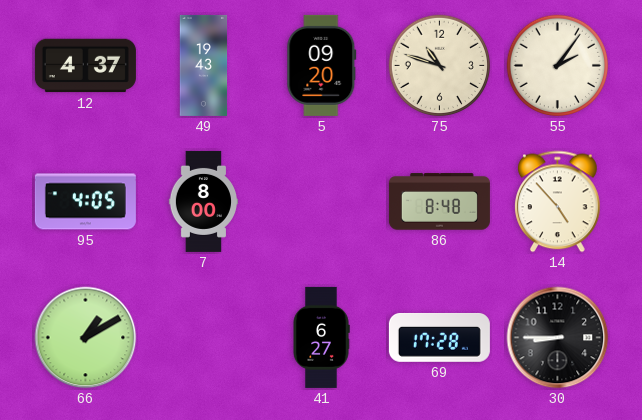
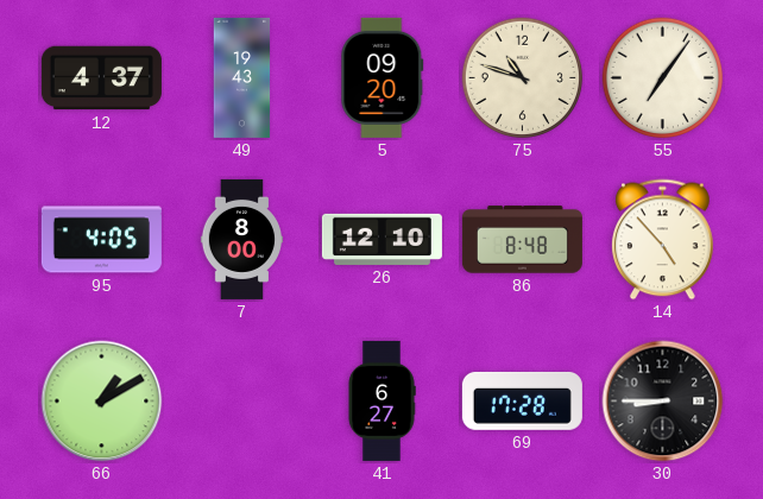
55: 2:06 -> 7:06 (663, 78)
26: none -> 12:10 (381, 239)
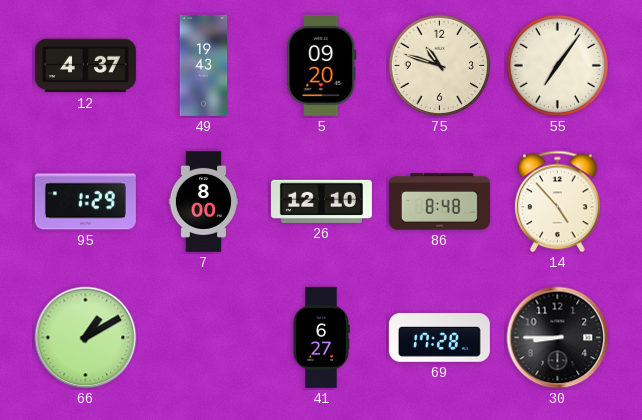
95: 4:05 -> 1:29 (85, 202)
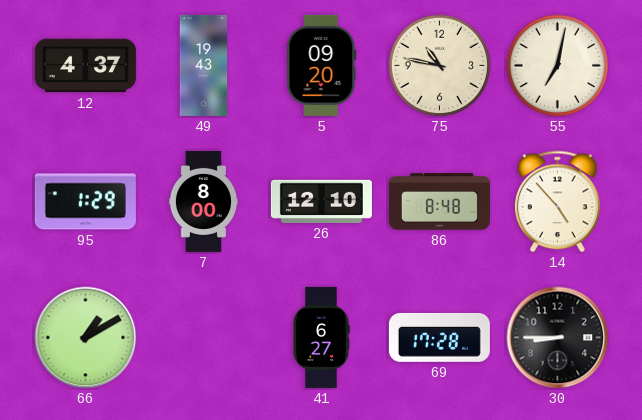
75: 10:48 -> 10:47 (440, 66)
55: 7:06 -> 7:02 (558, 66)
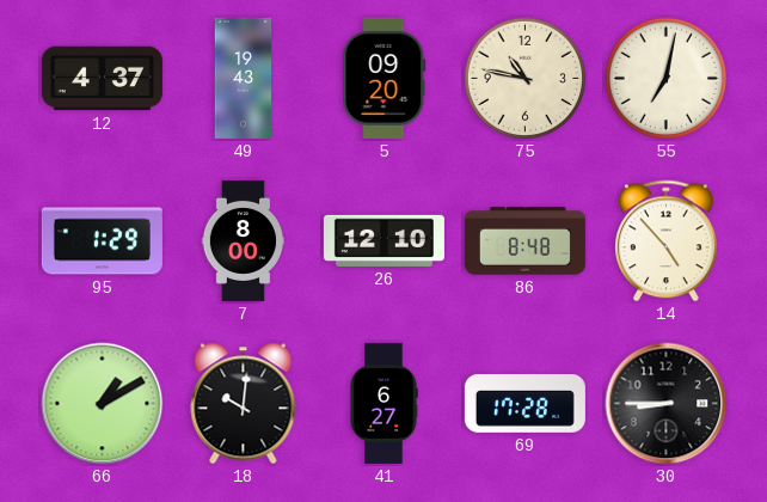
18: none -> 10:01 (244, 404)
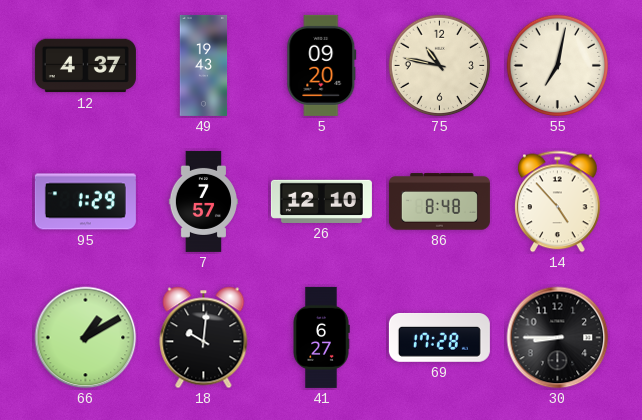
7: 8:00 -> 7:57 (203, 201)
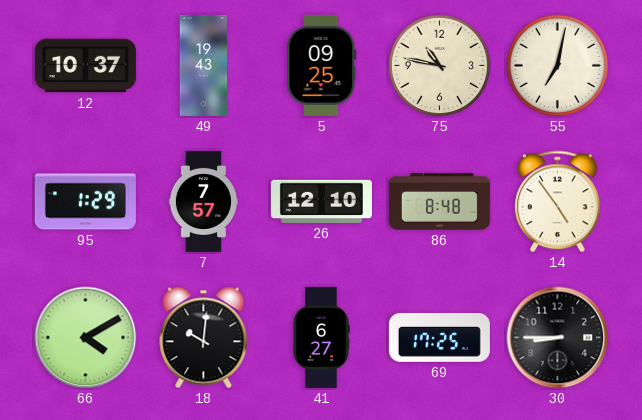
12: 4:37 -> 10:37 (85, 66)
5: 09:20 -> 09:25 (322, 65)
14: 4:53 -> 4:54 (558, 202)
66: 1:10 -> 4:10 (86, 338)
69: 17:28 -> 17:25 (439, 337)
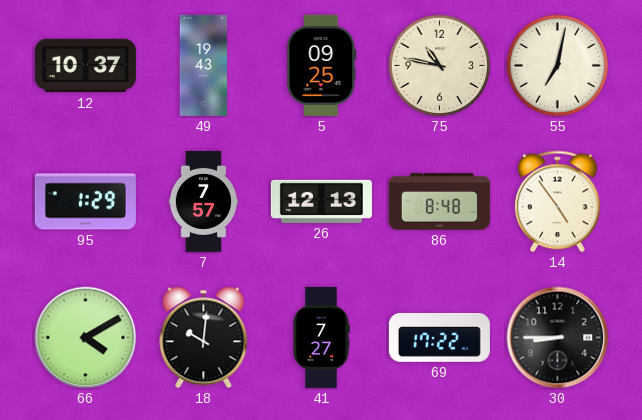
26: 12:10 -> 12:13 (321, 201)
41: 6:27 -> 7:27 (321, 337)
69: 17:25 -> 17:22 (439, 337)
